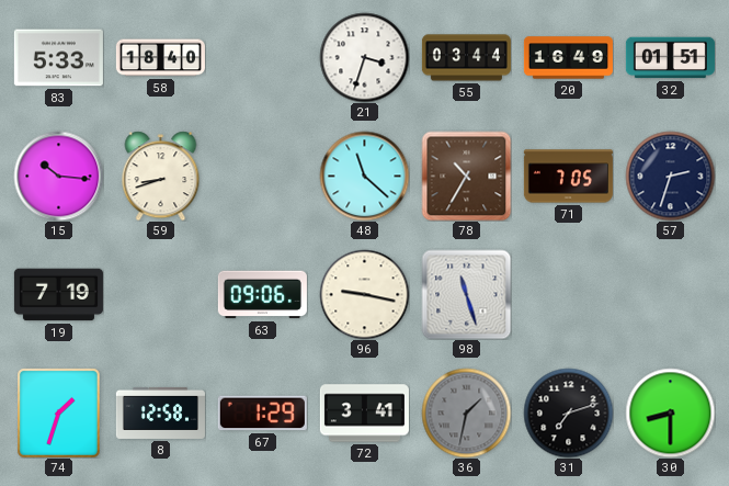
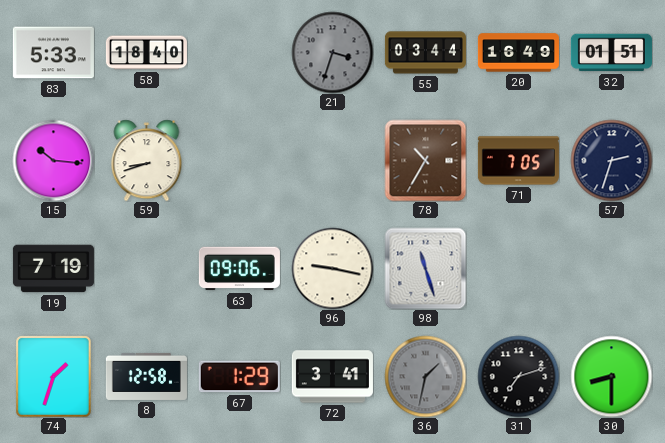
21 dial: white -> grey (332, 52)
48: 11:22 -> none (364, 176)
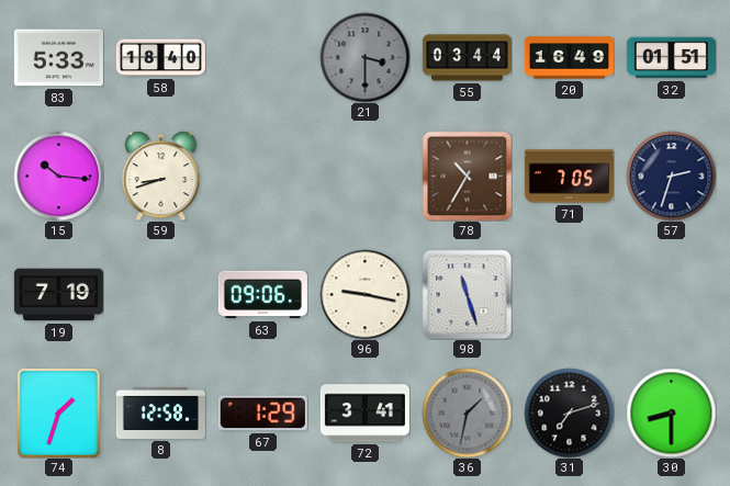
21: 3:33 -> 3:30 (364, 57)
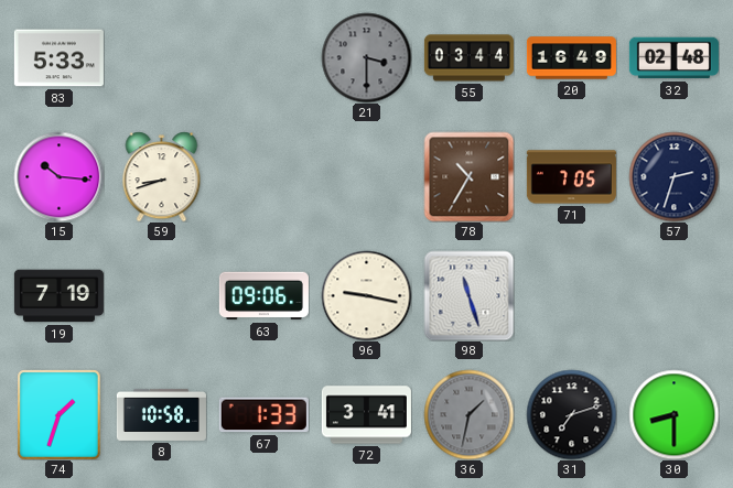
58: 18:40 -> none (160, 58)
32: 01:51 -> 02:48 (673, 58)
8: 12:58 -> 10:58 (161, 414)
67: 1:29 -> 1:33 (263, 415)
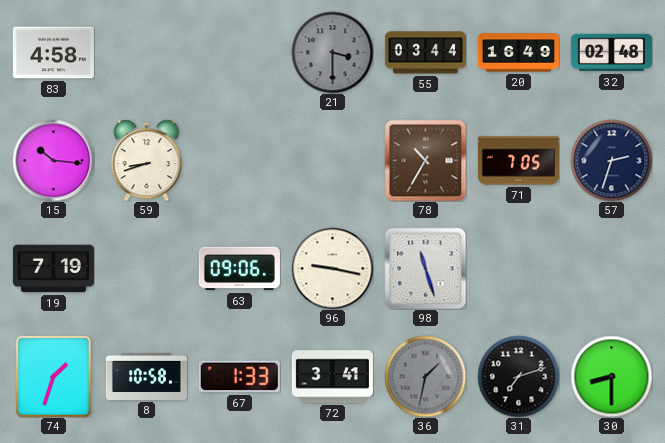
83: 5:33 -> 4:58 (53, 53)
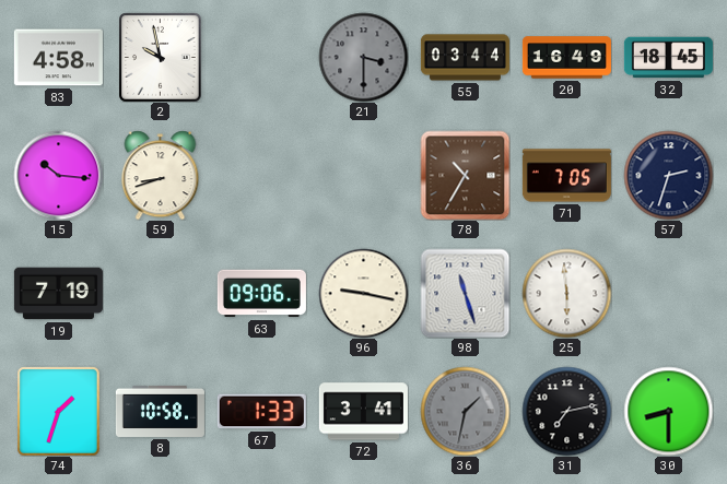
2: none -> 9:58 (161, 57)
32: 02:48 -> 18:45 (668, 58)
25: none -> 5:59 (566, 293)
31: 7:12 -> 7:13 (566, 411)
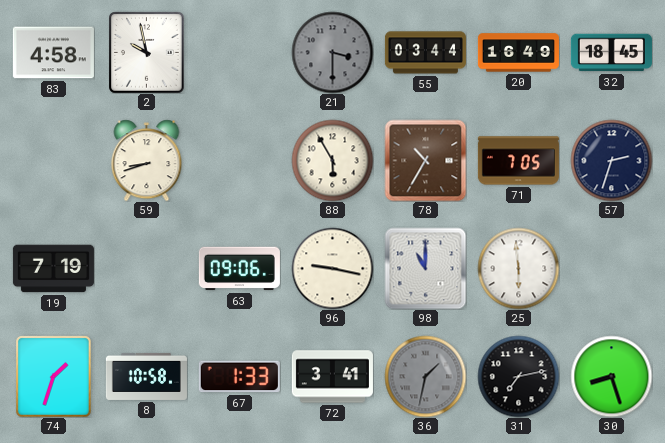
15: 10:16 -> none (58, 175)
88: none -> 5:55 (332, 160)
98: 11:27 -> 11:00 (425, 268)
30: 8:30 -> 8:27 (611, 376)
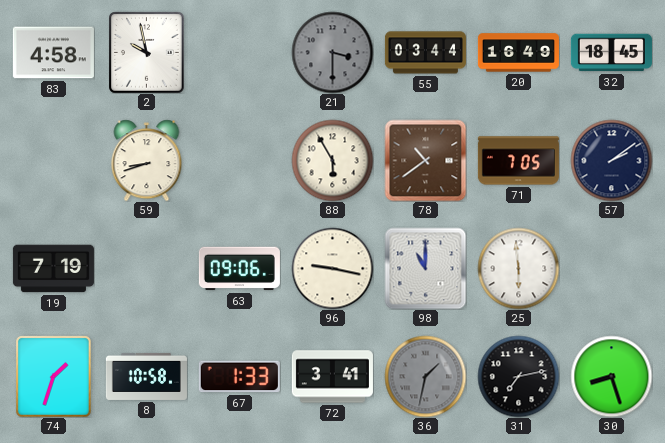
78: 10:35 -> 10:39 (425, 160)
57: 2:33 -> 2:09 (611, 160)
